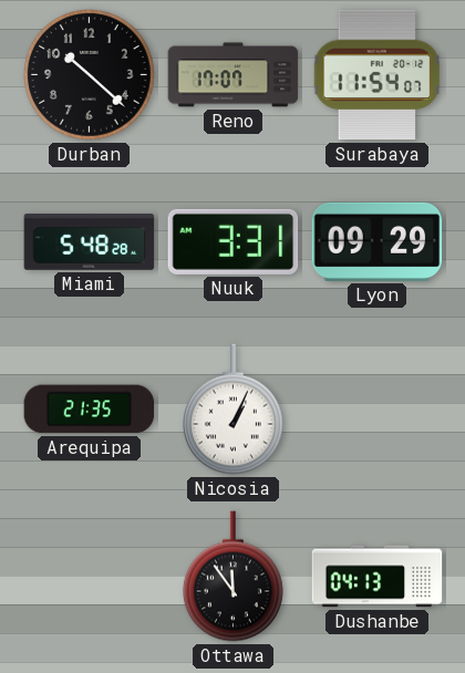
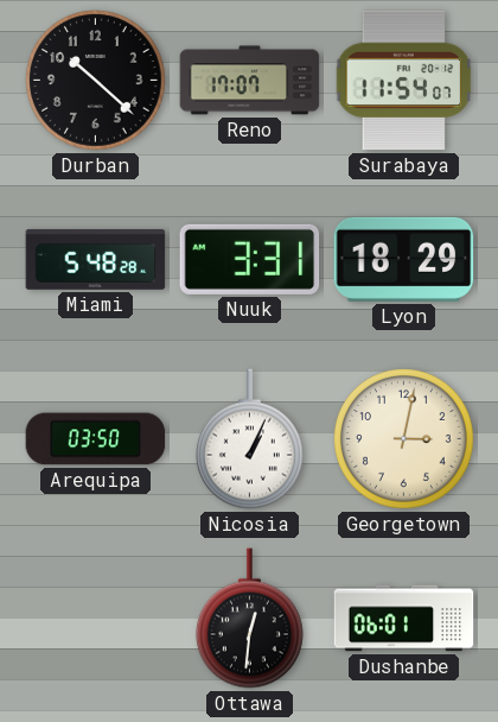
Lyon: 09:29 -> 18:29 (404, 259)
Arequipa: 21:35 -> 03:50 (96, 439)
Georgetown: none -> 3:02 (404, 439)
Ottawa: 11:54 -> 12:31 (249, 619)
Dushanbe: 04:13 -> 06:01 (404, 619)
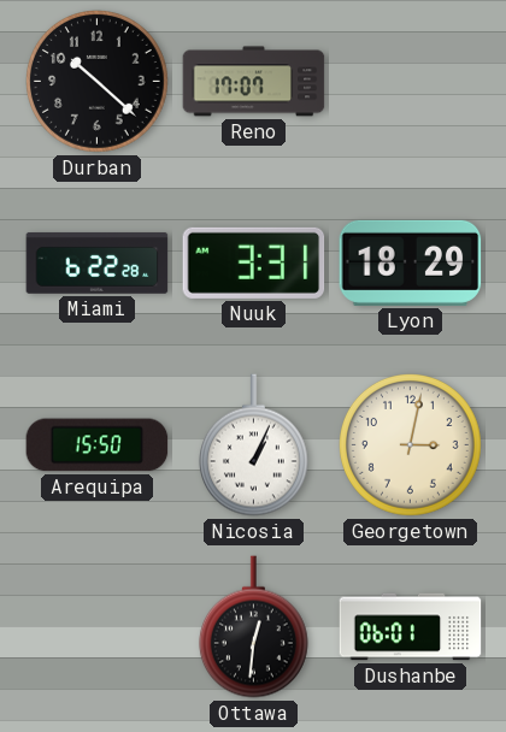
Surabaya: 11:54 -> none (404, 81)
Miami: 5:48 -> 6:22 (98, 264)
Arequipa: 03:50 -> 15:50 (98, 445)
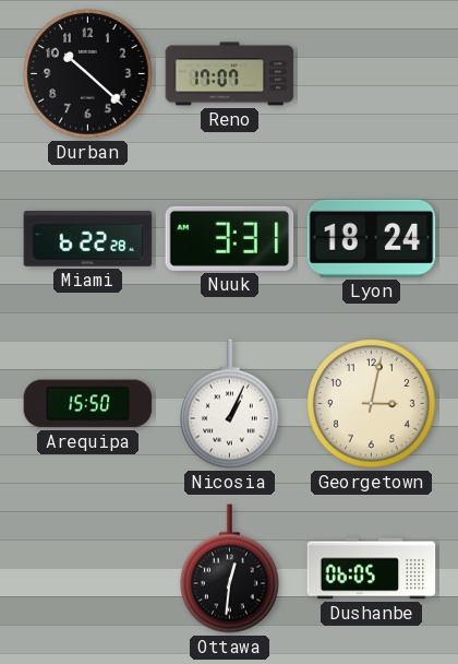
Lyon: 18:29 -> 18:24 (372, 238)
Dushanbe: 06:01 -> 06:05 (372, 569)
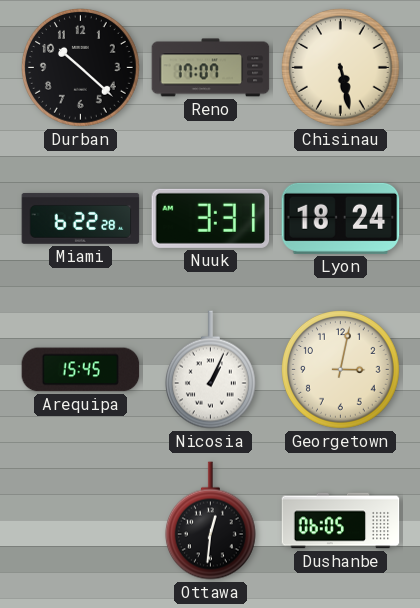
Chisinau: none -> 5:28 (341, 68)
Arequipa: 15:50 -> 15:45 (81, 370)
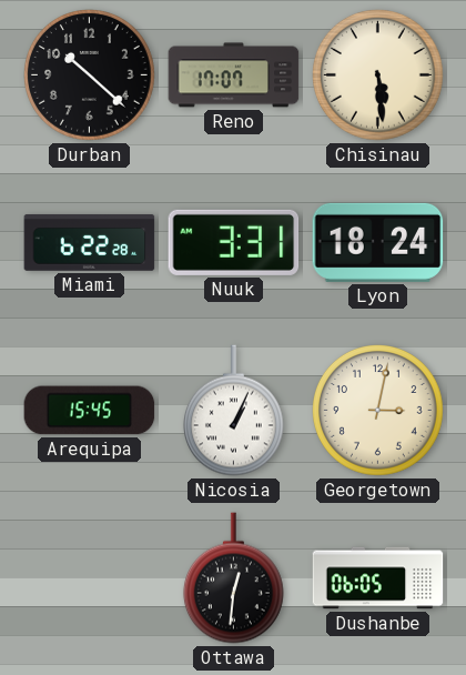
Chisinau: 5:28 -> 5:29 (378, 75)
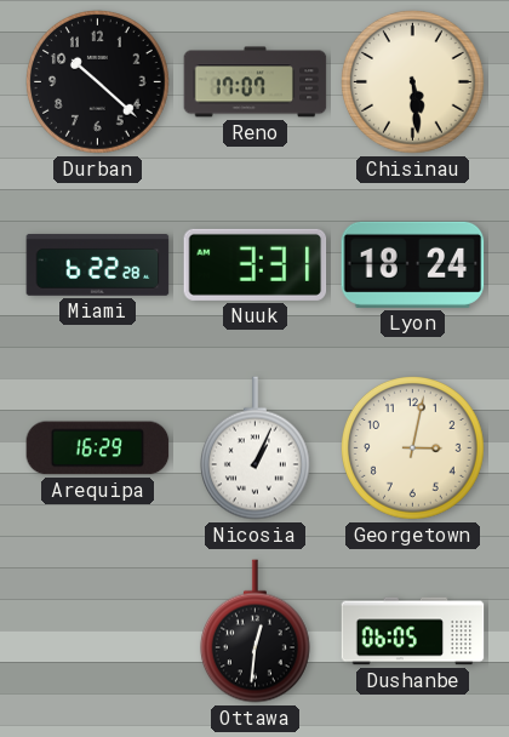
Arequipa: 15:45 -> 16:29 (98, 449)
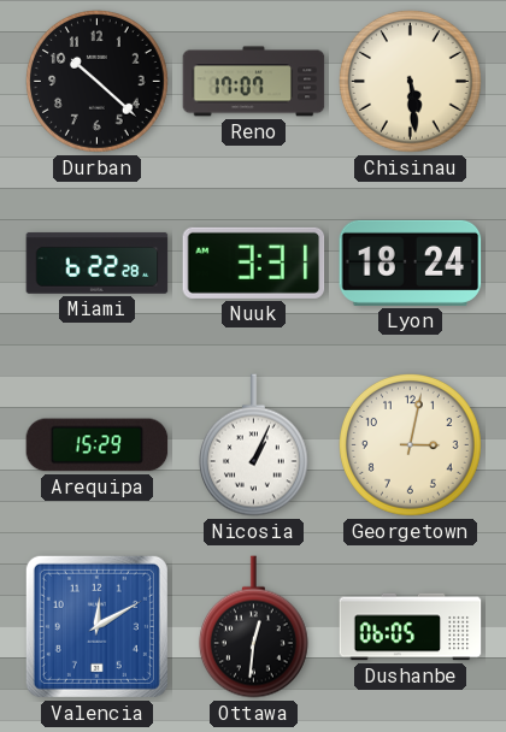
Arequipa: 16:29 -> 15:29 (98, 445)
Valencia: none -> 12:10 (96, 626)
